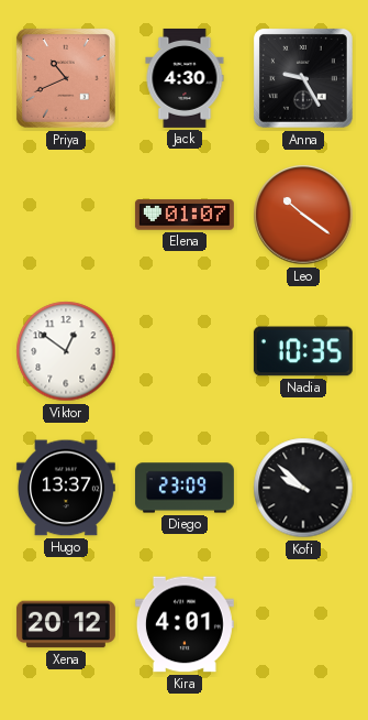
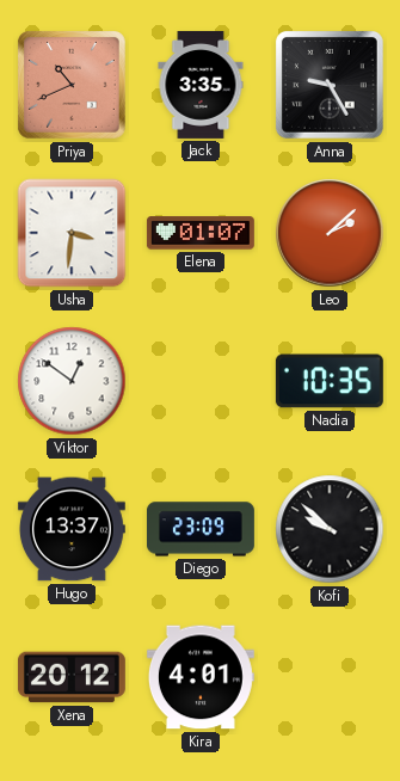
Jack: 4:30 -> 3:35 (201, 85)
Usha: none -> 3:31 (72, 233)
Leo: 10:21 -> 2:08 (330, 233)
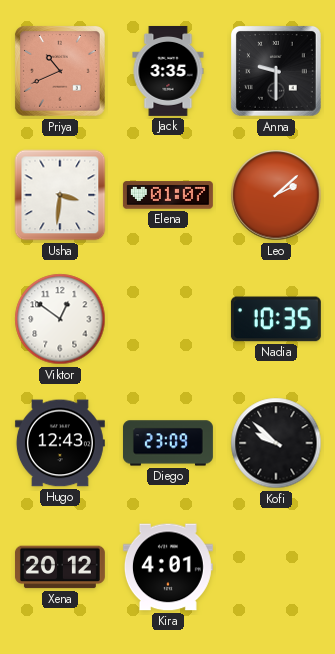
Anna: 9:25 -> 9:30 (276, 71)
Hugo: 13:37 -> 12:43 (60, 443)
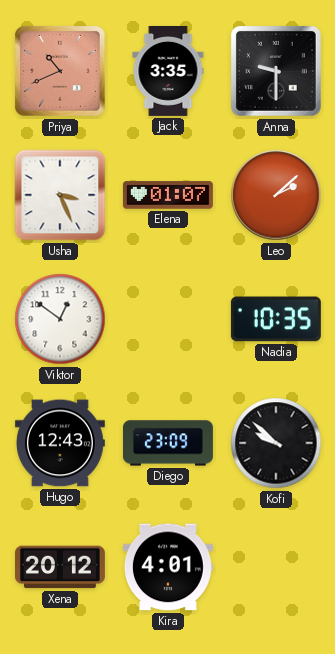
Usha: 3:31 -> 3:26 (60, 195)
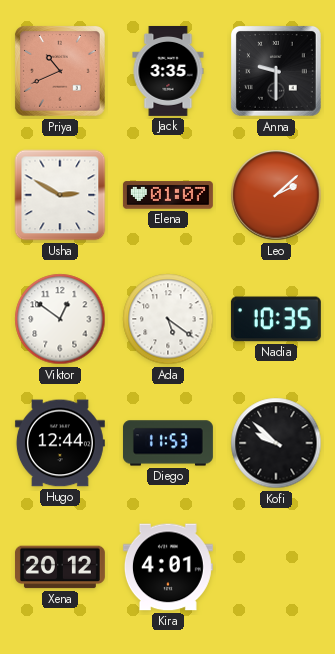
Usha: 3:26 -> 2:50 (60, 195)
Ada: none -> 5:21 (168, 319)
Hugo: 12:43 -> 12:44 (60, 443)
Diego: 23:09 -> 11:53 (168, 443)
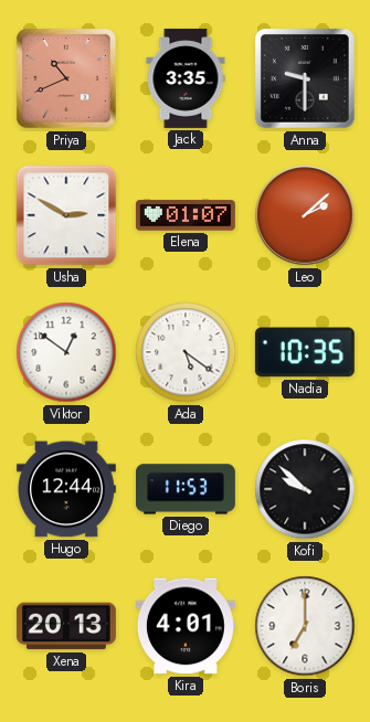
Xena: 20:12 -> 20:13 (66, 626)
Boris: none -> 7:00 (305, 626)
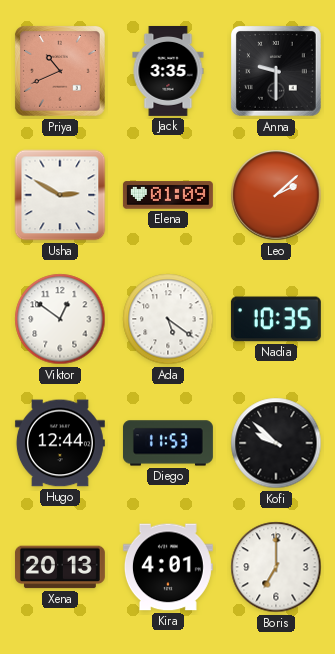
Elena: 01:07 -> 01:09 (168, 195)
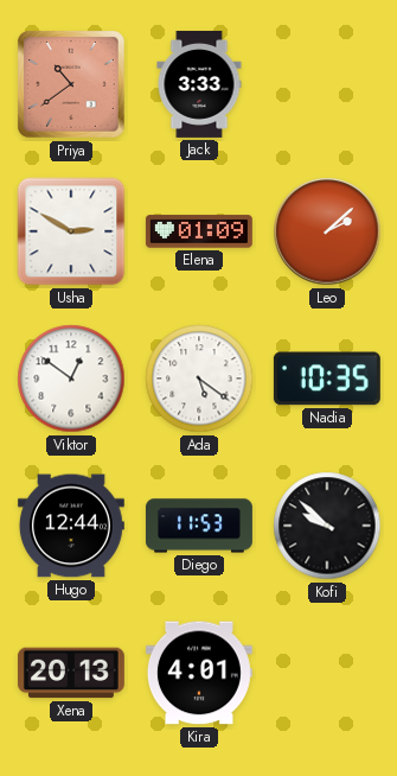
Priya: 10:41 -> 10:39 (71, 84)
Jack: 3:35 -> 3:33 (199, 84)
Anna: 9:30 -> none (276, 71)
Boris: 7:00 -> none (276, 567)
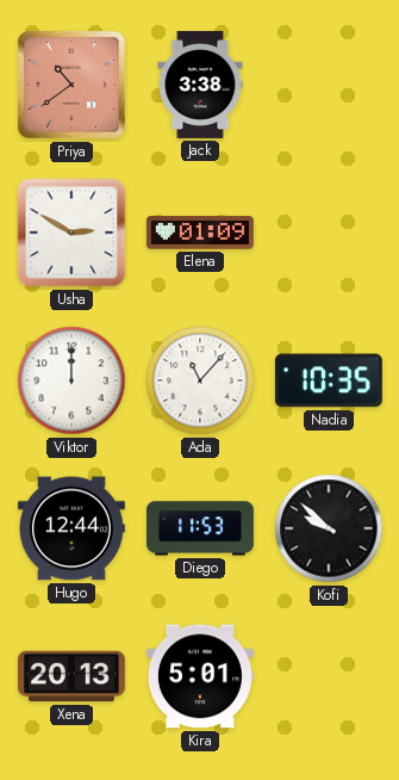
Jack: 3:33 -> 3:38 (200, 85)
Leo: 2:08 -> none (327, 231)
Viktor: 12:51 -> 12:00 (71, 380)
Ada: 5:21 -> 11:07 (200, 380)
Kira: 4:01 -> 5:01 (200, 676)
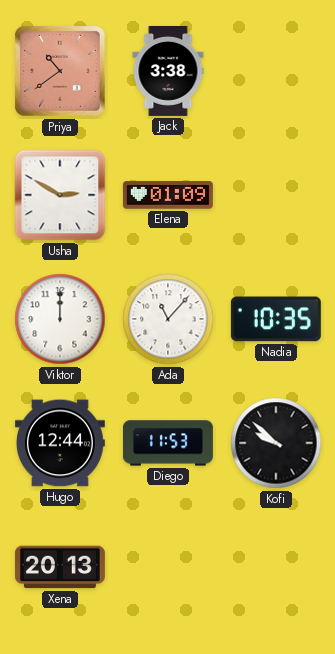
Kira: 5:01 -> none (200, 676)
